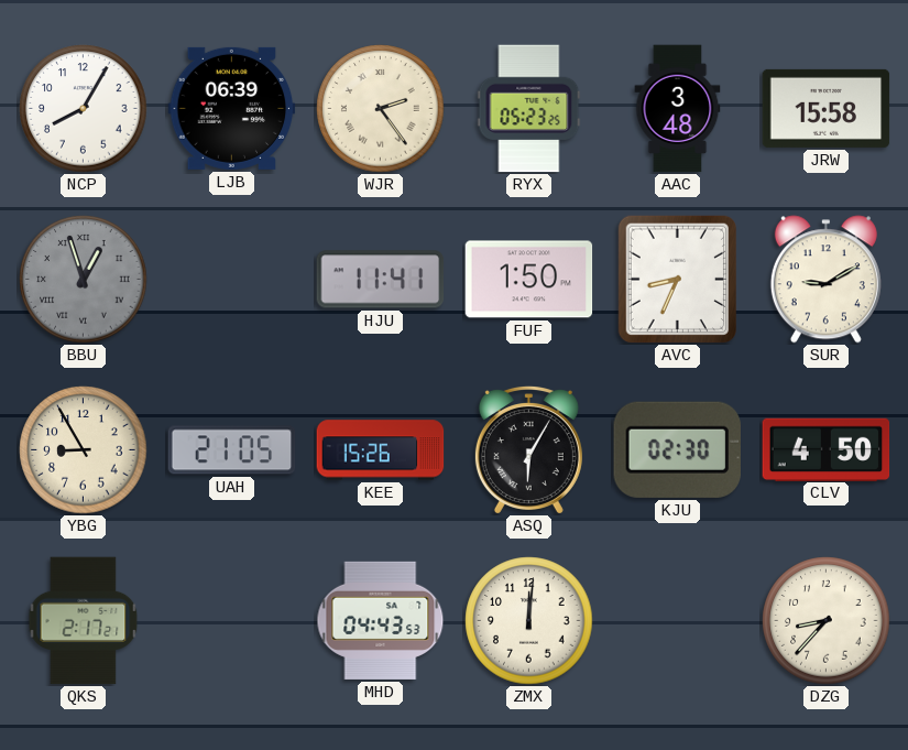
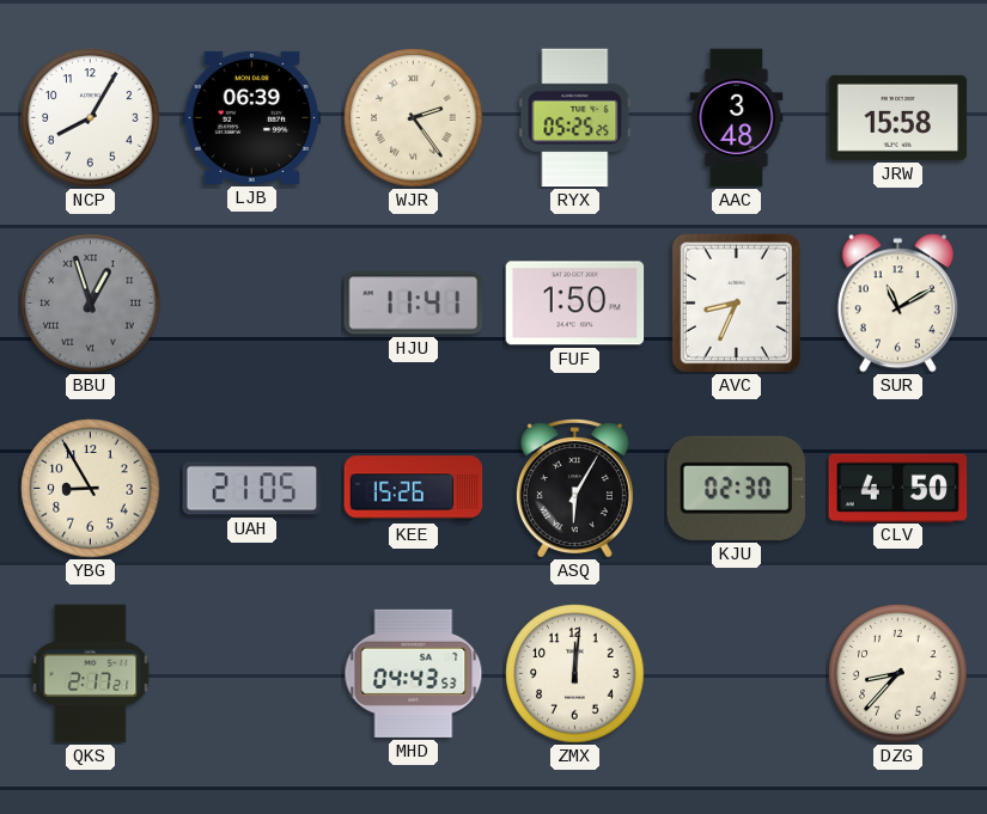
RYX: 05:23 -> 05:25 (575, 118)
SUR: 9:10 -> 11:10 (897, 304)
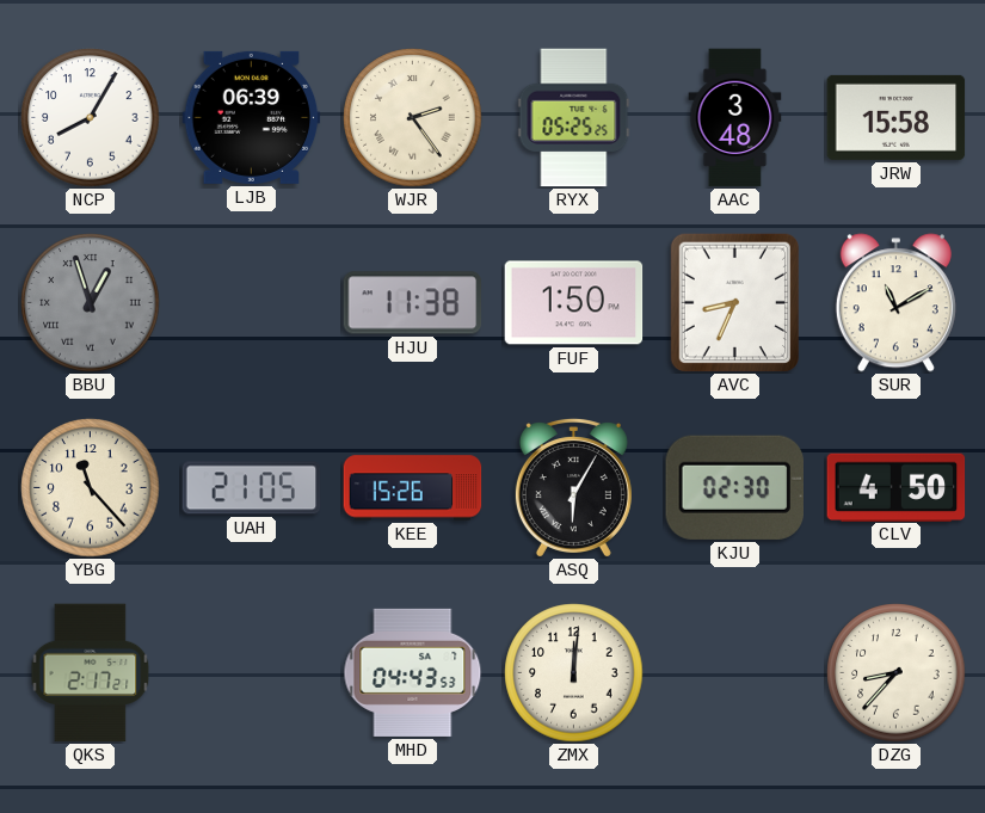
HJU: 11:41 -> 11:38 (413, 303)
YBG: 8:55 -> 11:23 (91, 488)
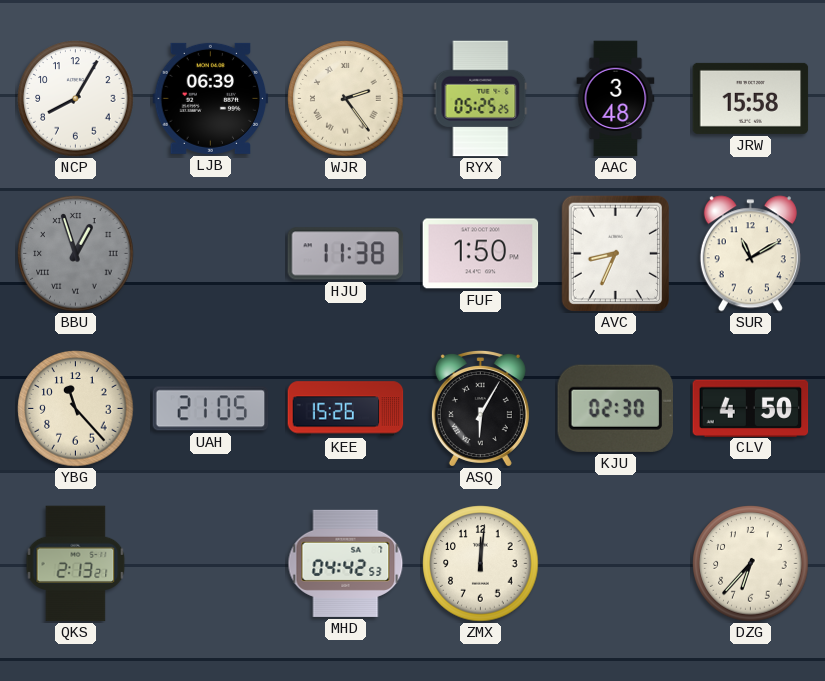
QKS: 2:17 -> 2:13 (76, 564)
MHD: 04:43 -> 04:42 (346, 563)
DZG: 8:37 -> 6:37 (751, 564)
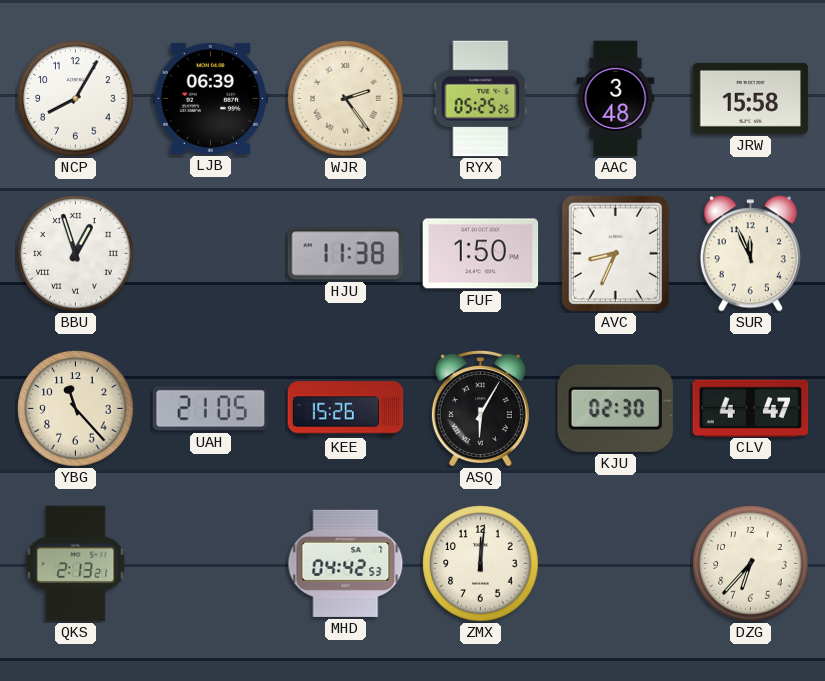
BBU dial: grey -> white (76, 254)
SUR: 11:10 -> 11:56 (750, 254)
CLV: 4:50 -> 4:47 (751, 408)
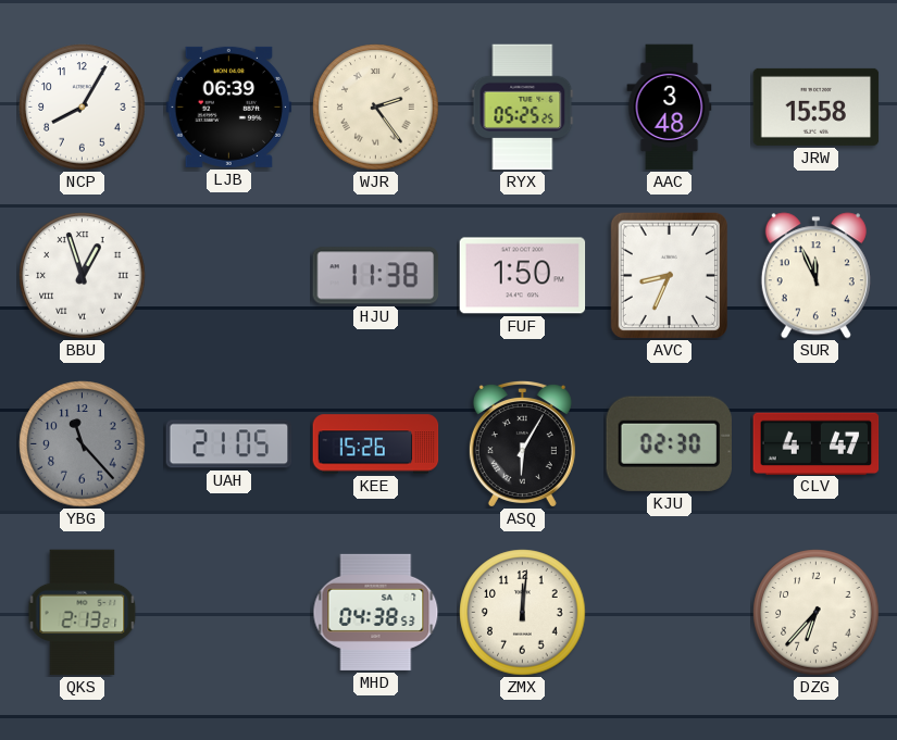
YBG dial: cream -> grey (83, 444)
MHD: 04:42 -> 04:38 (376, 612)
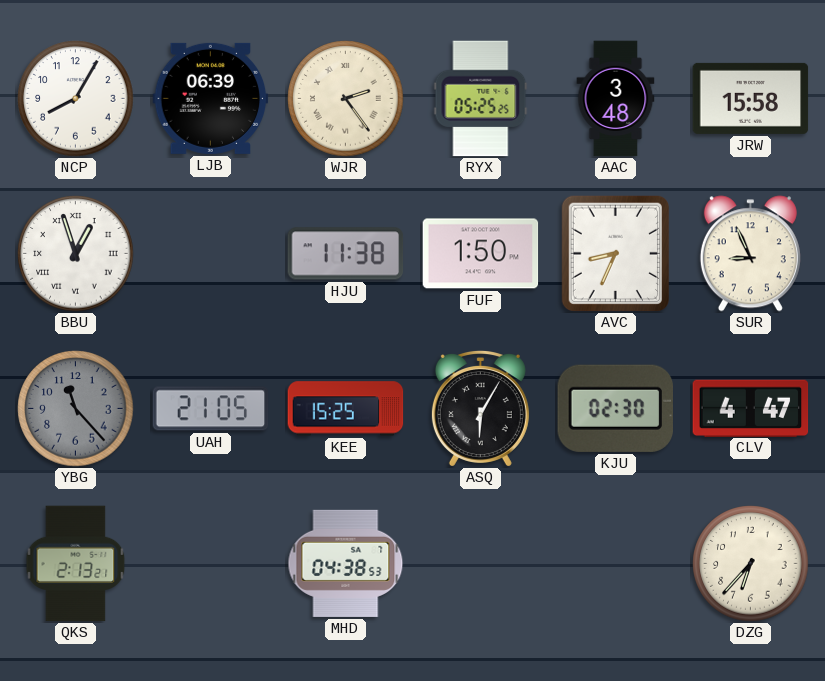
SUR: 11:56 -> 8:56 (750, 254)
KEE: 15:26 -> 15:25 (346, 409)
ZMX: 12:01 -> none (523, 613)
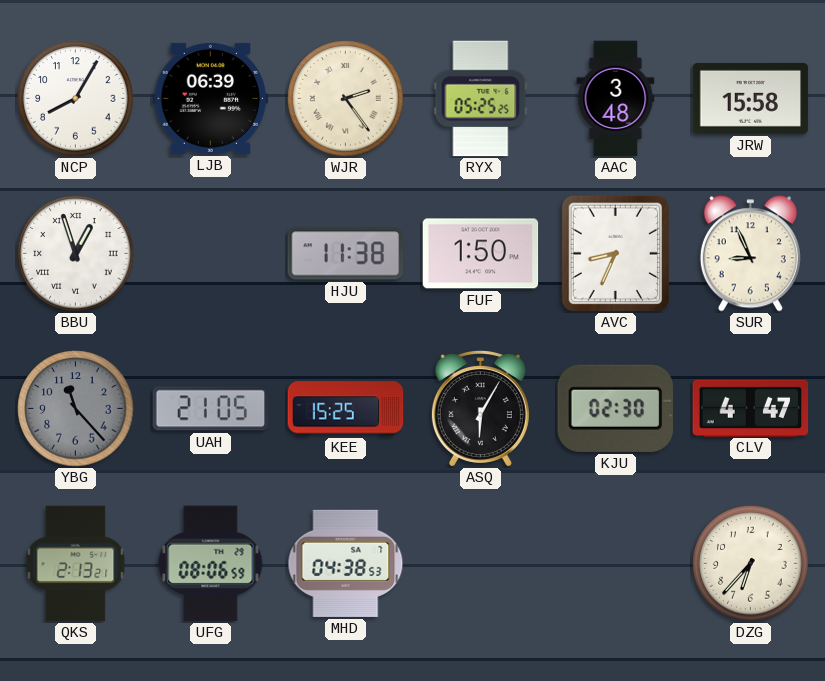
UFG: none -> 08:06 (211, 564)
